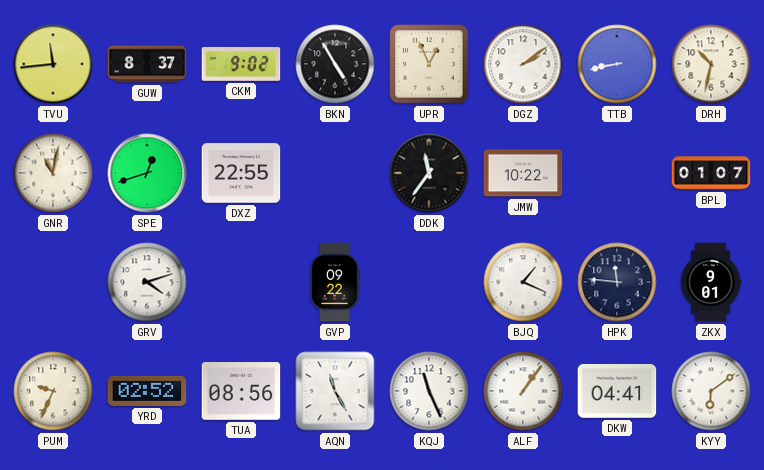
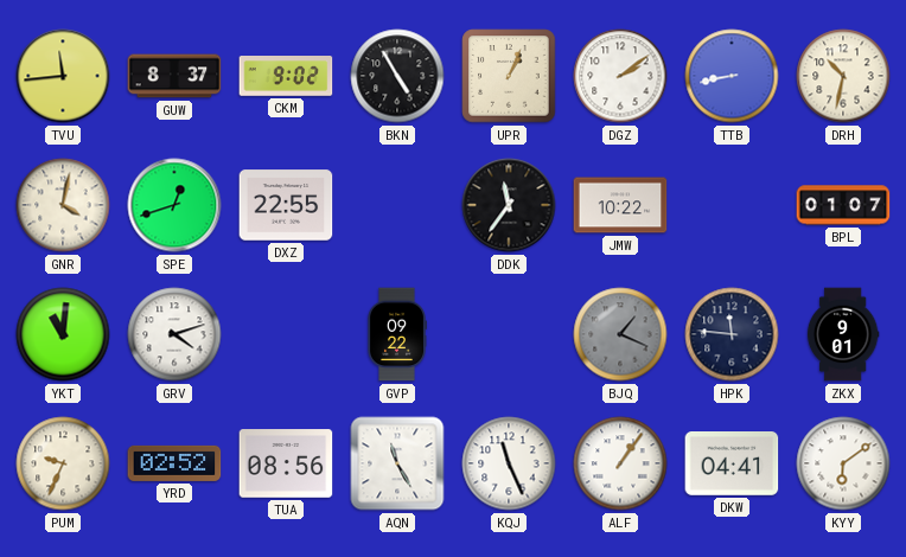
UPR: 12:56 -> 1:04 (509, 76)
GNR: 11:02 -> 4:02 (63, 205)
YKT: none -> 11:01 (63, 334)
BJQ dial: white -> grey (620, 334)
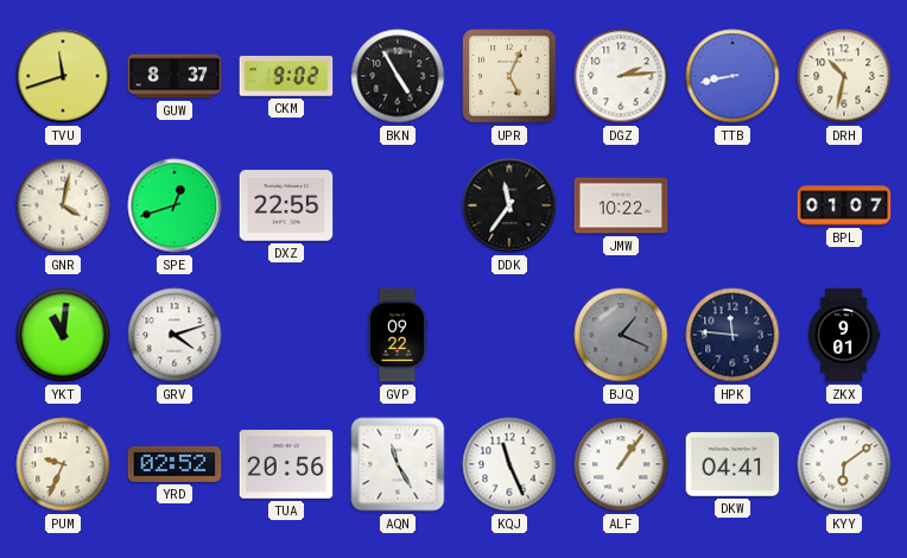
TVU: 11:44 -> 11:42 (63, 76)
UPR: 1:04 -> 5:04 (509, 76)
DGZ: 2:09 -> 2:14 (621, 76)
TUA: 08:56 -> 20:56 (286, 464)
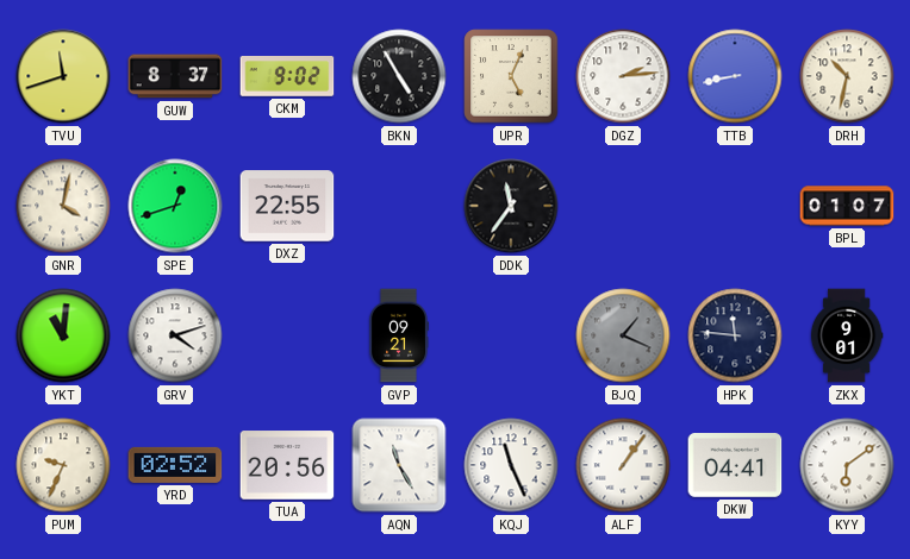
JMW: 10:22 -> none (621, 205)
GVP: 09:22 -> 09:21 (399, 335)
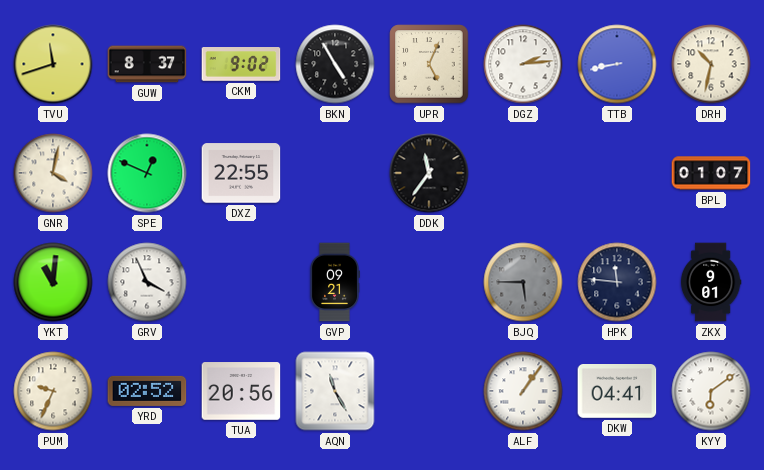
SPE: 12:42 -> 12:49 (147, 173)
GRV: 4:12 -> 3:56 (147, 282)
BJQ: 1:19 -> 5:45 (523, 282)
KQJ: 11:26 -> none (511, 465)
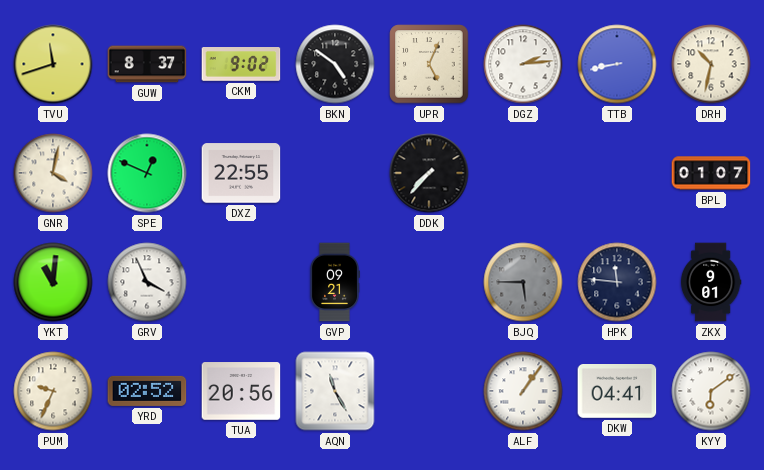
BKN: 4:55 -> 4:51 (335, 64)
DDK: 11:36 -> 7:37 (429, 173)
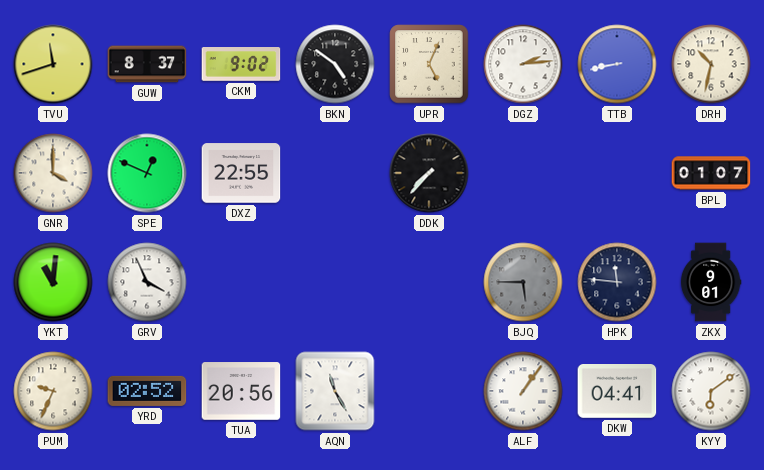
GNR: 4:02 -> 4:00 (53, 173)
GVP: 09:21 -> none (335, 282)
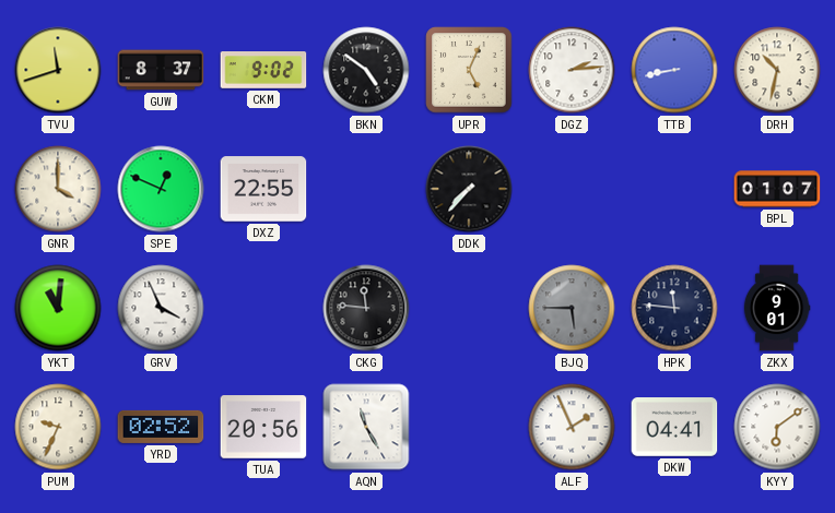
CKG: none -> 11:46 (366, 308)
ALF: 1:06 -> 1:56 (572, 427)
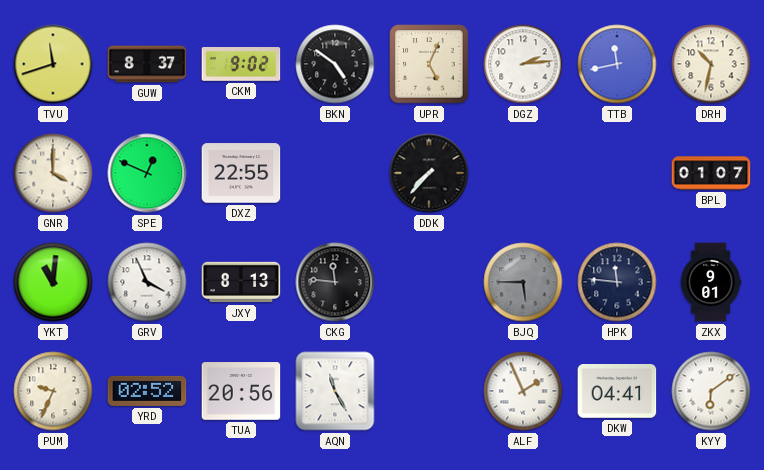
TTB: 8:43 -> 11:43 (617, 64)
JXY: none -> 8:13 (241, 282)
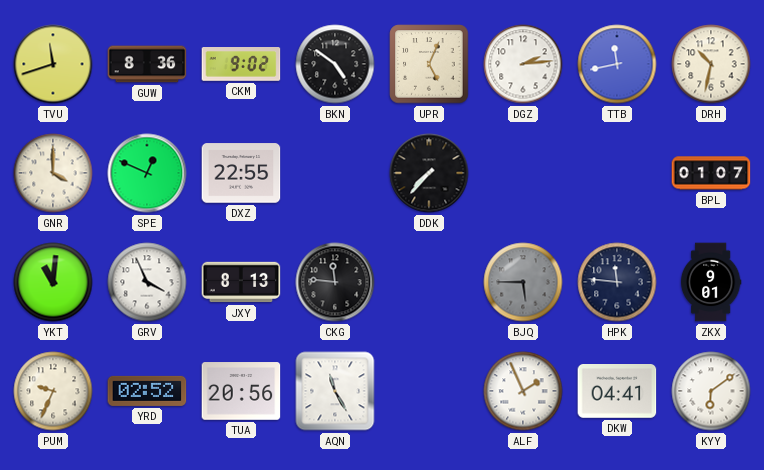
GUW: 8:37 -> 8:36 (147, 64)
